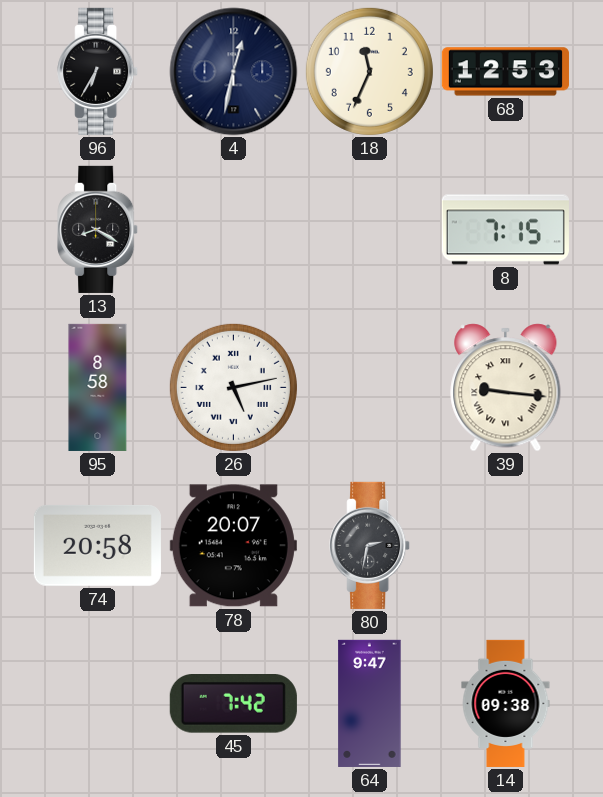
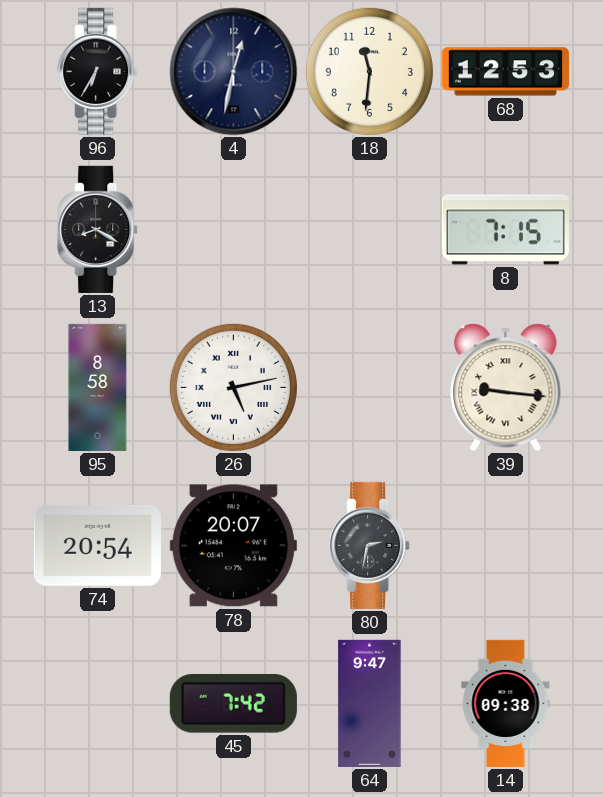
18: 11:34 -> 11:31 (369, 71)
74: 20:58 -> 20:54 (97, 545)
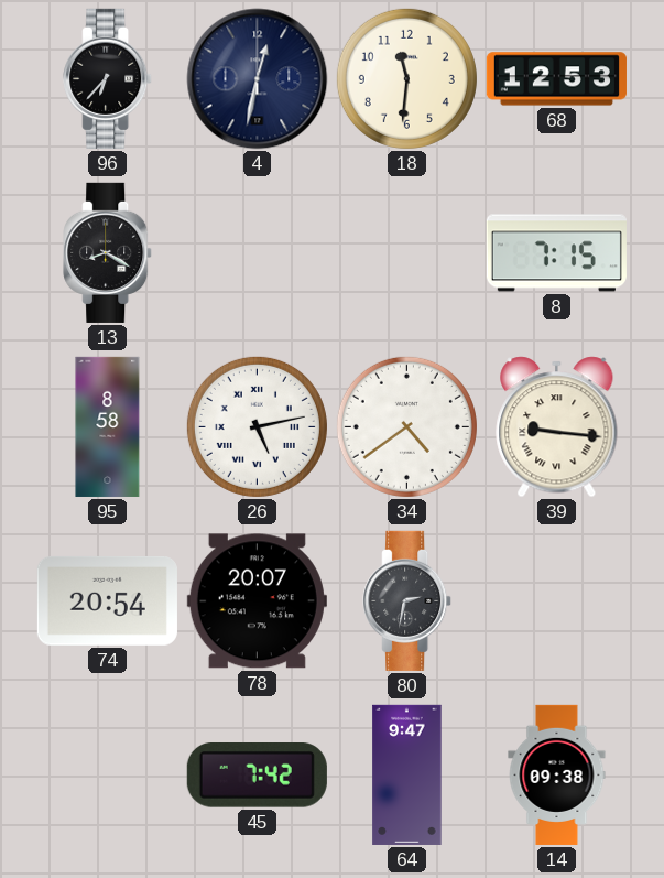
96: 6:35 -> 6:37 (108, 78)
34: none -> 4:39 (406, 426)
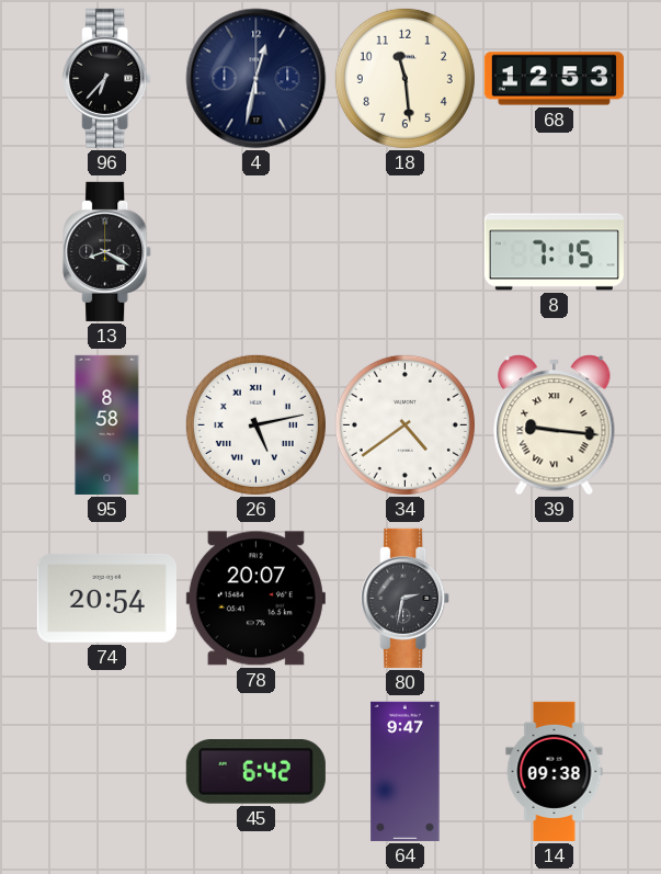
18: 11:31 -> 11:29 (404, 78)
45: 7:42 -> 6:42 (255, 772)
